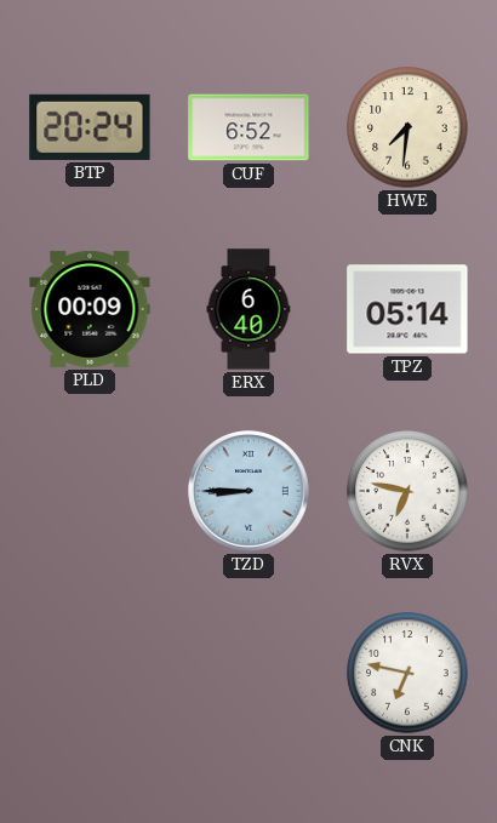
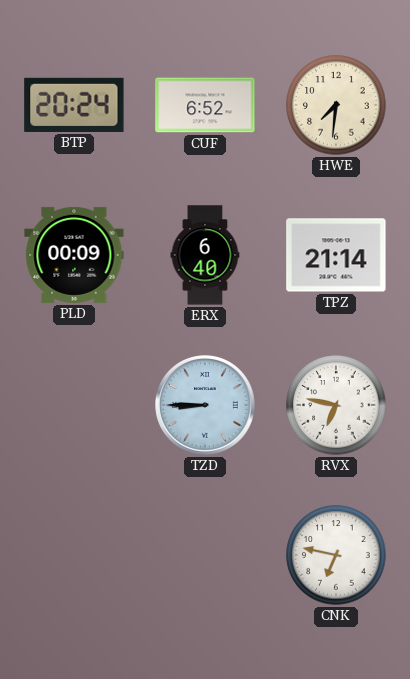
TPZ: 05:14 -> 21:14 (336, 255)
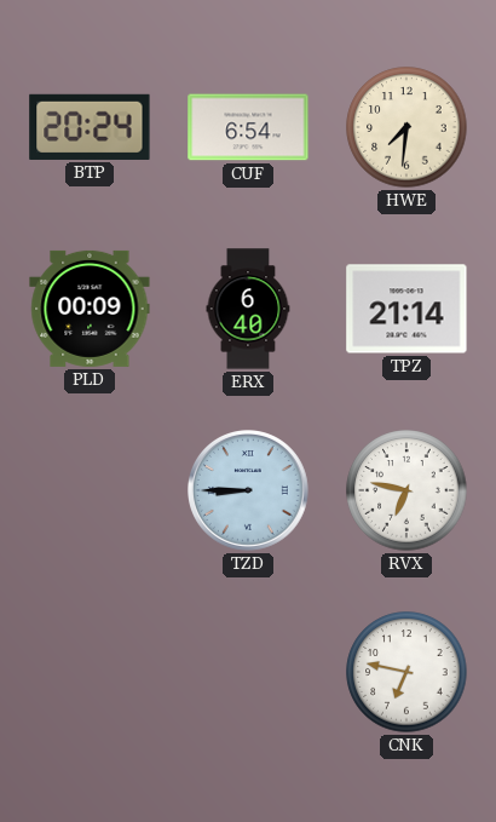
CUF: 6:52 -> 6:54 (248, 127)
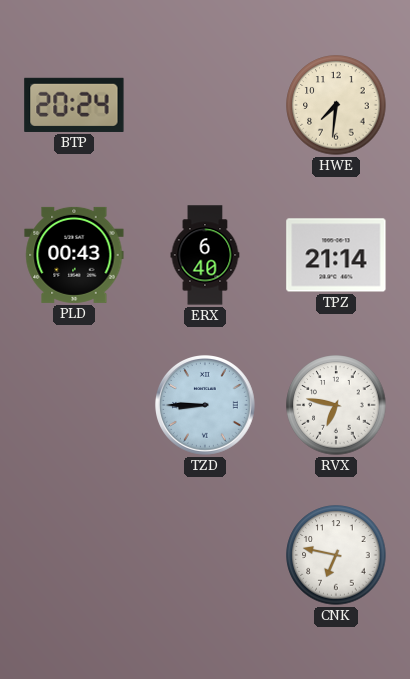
CUF: 6:54 -> none (248, 127)
PLD: 00:09 -> 00:43 (74, 255)
